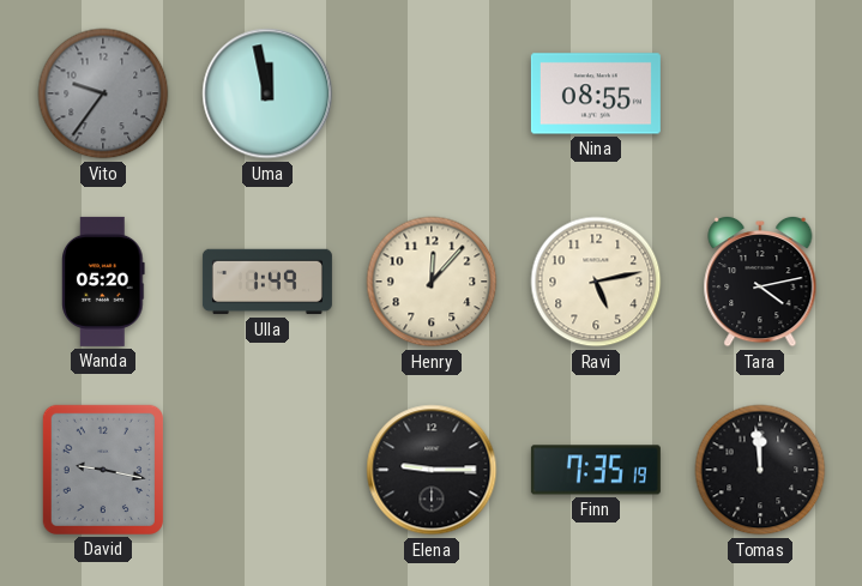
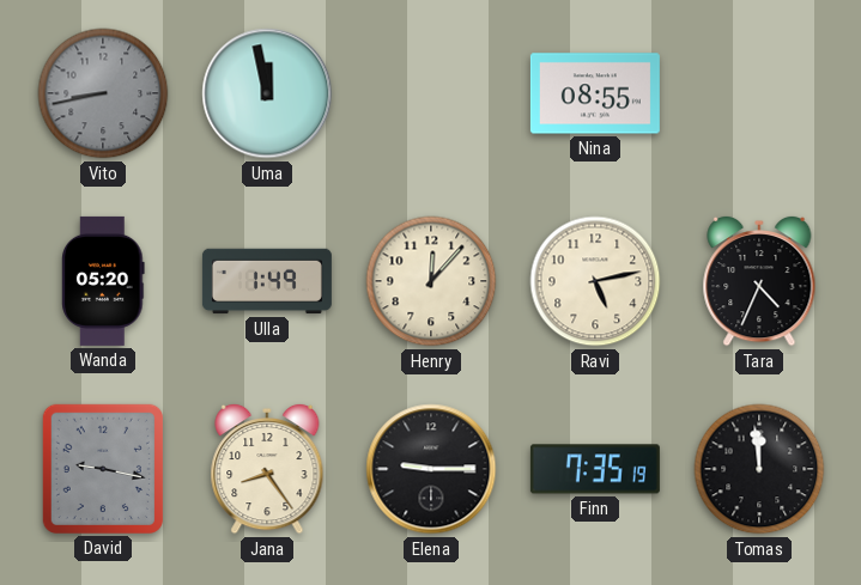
Vito: 9:36 -> 8:43 (103, 93)
Tara: 4:13 -> 4:34 (759, 281)
Jana: none -> 8:24 (267, 469)
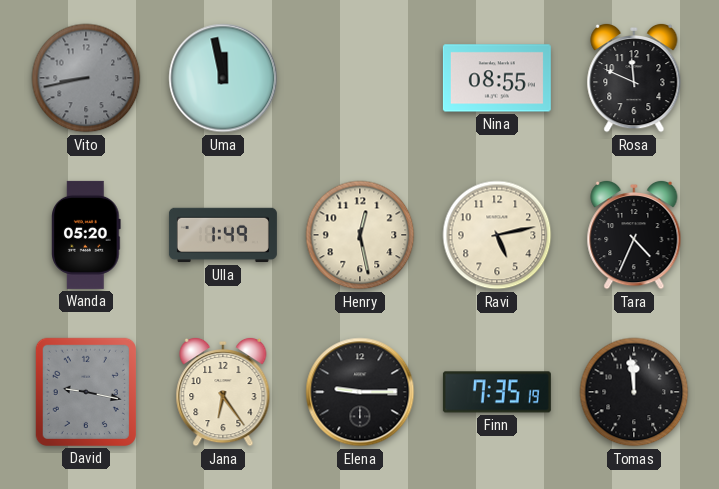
Rosa: none -> 11:49 (634, 78)
Henry: 12:07 -> 12:28 (360, 235)
Jana: 8:24 -> 6:24 (223, 392)
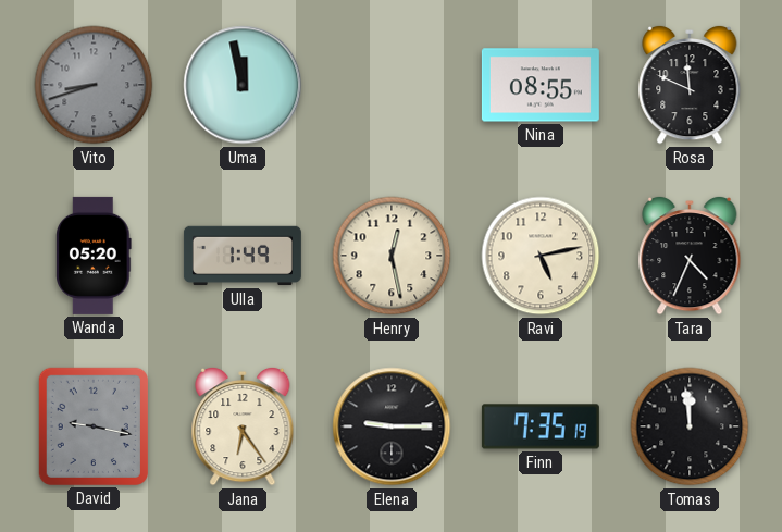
Vito: 8:43 -> 8:42 (94, 85)
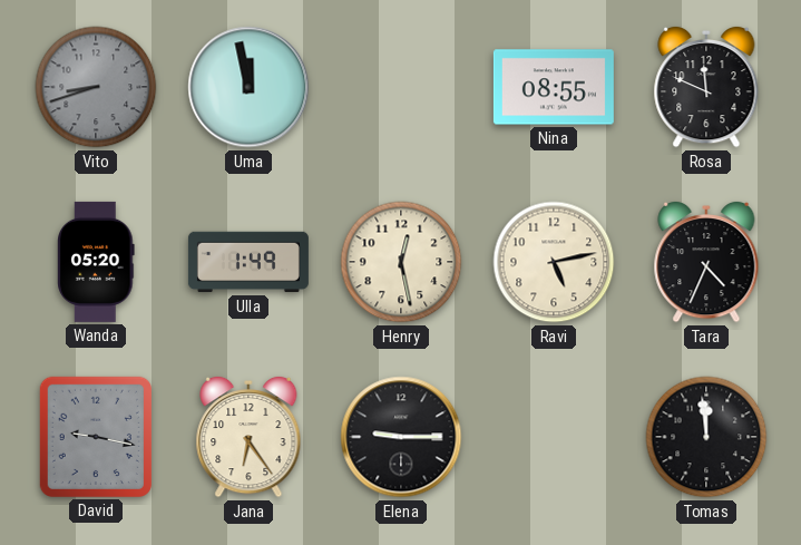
Finn: 7:35 -> none (541, 426)
